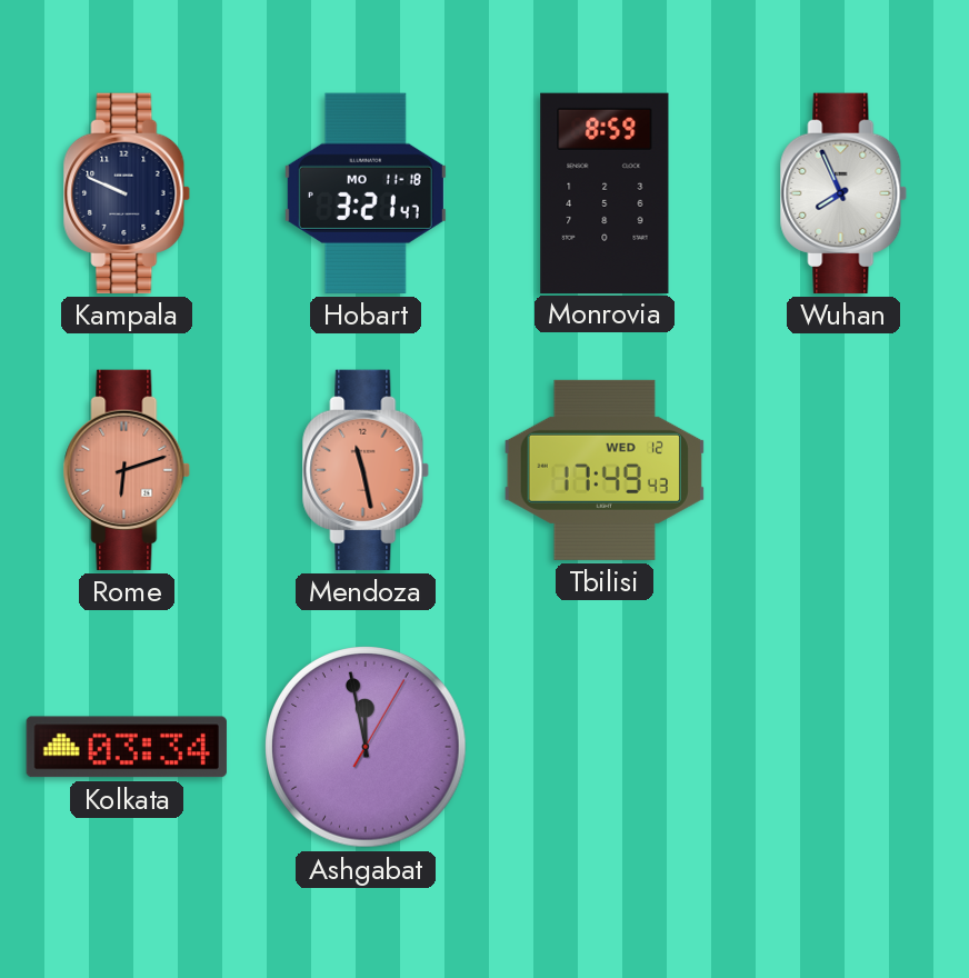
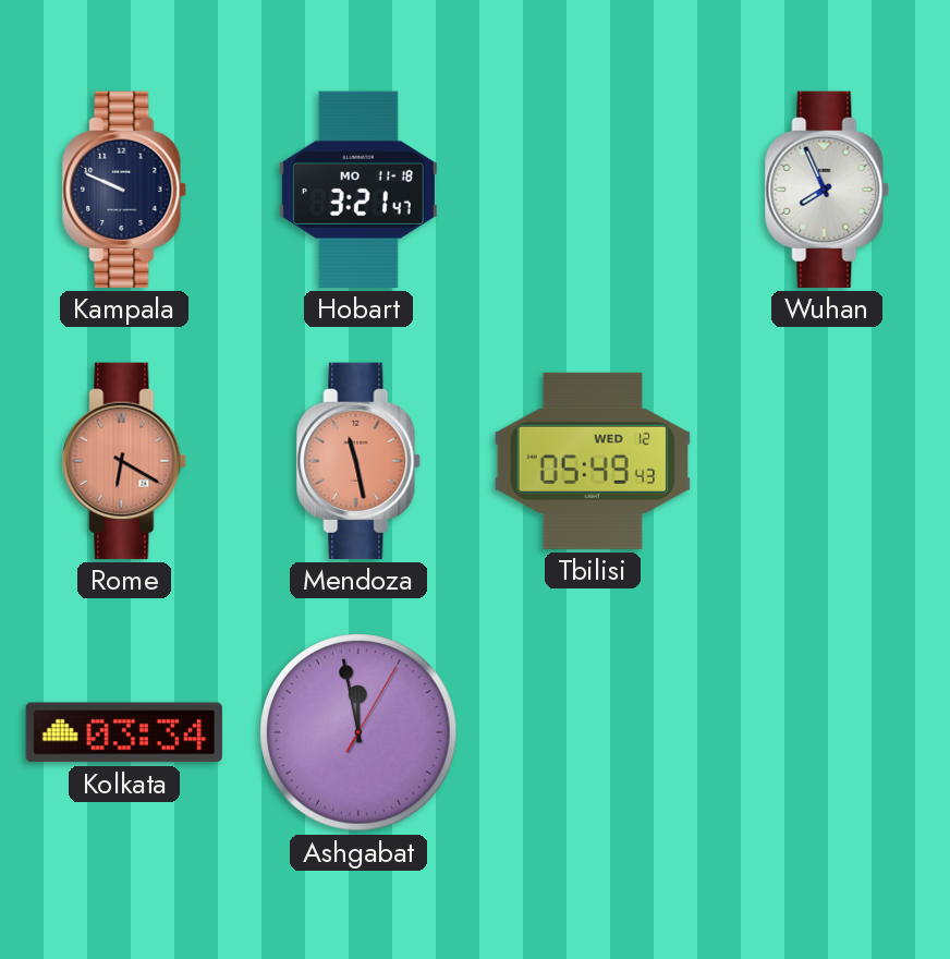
Monrovia: 8:59 -> none (605, 192)
Rome: 6:12 -> 6:20 (124, 461)
Tbilisi: 17:49 -> 05:49 (593, 461)
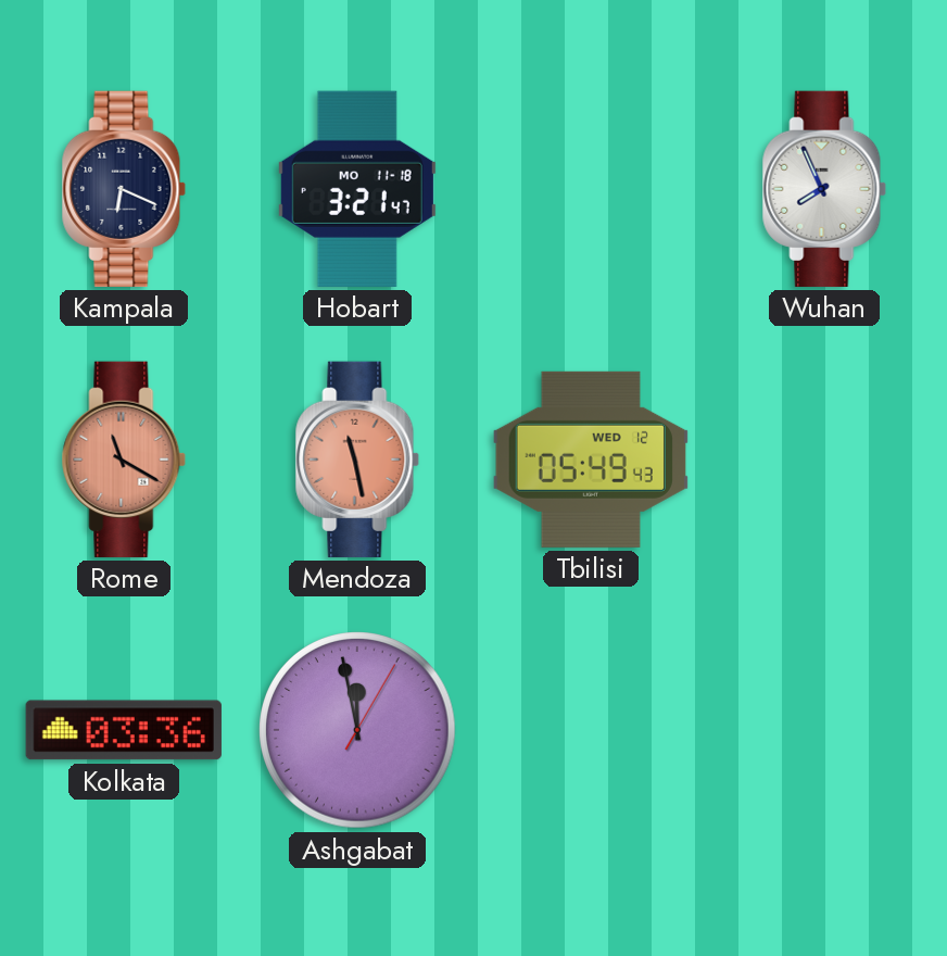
Kampala: 9:49 -> 6:19 (124, 189)
Rome: 6:20 -> 11:20 (124, 460)
Kolkata: 03:34 -> 03:36 (124, 730)
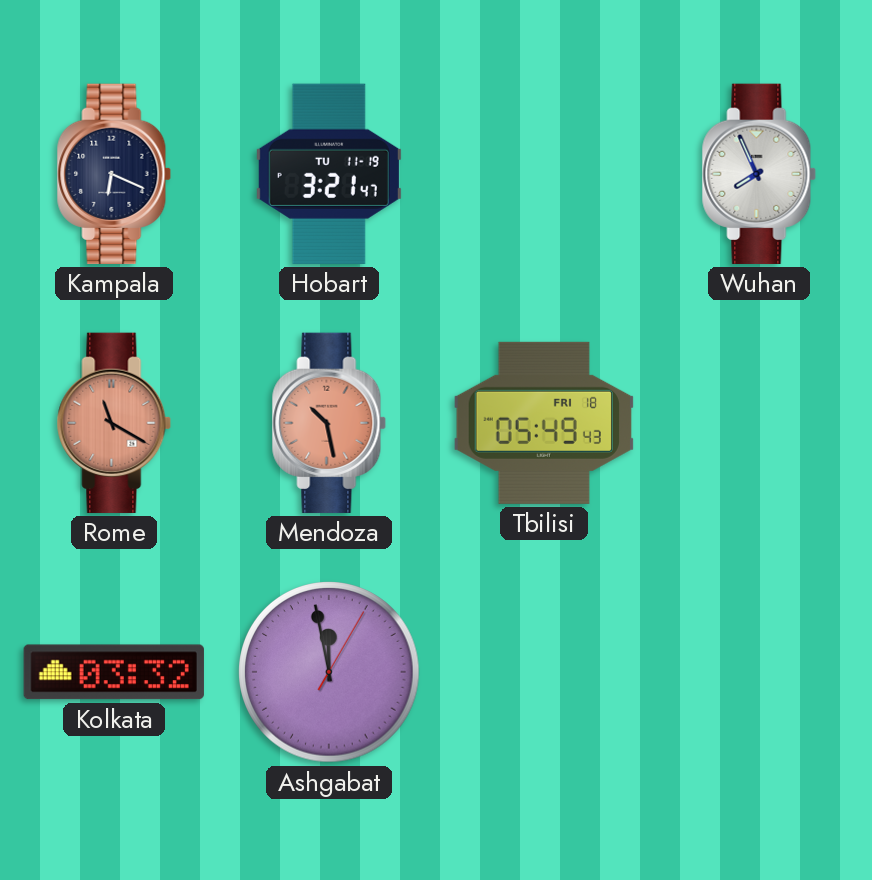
Hobart date: MO 11-18 -> TU 11-19 (329, 174)
Mendoza: 11:28 -> 10:28 (329, 423)
Tbilisi date: WED 12 -> FRI 18 (544, 423)
Kolkata: 03:36 -> 03:32 (114, 672)
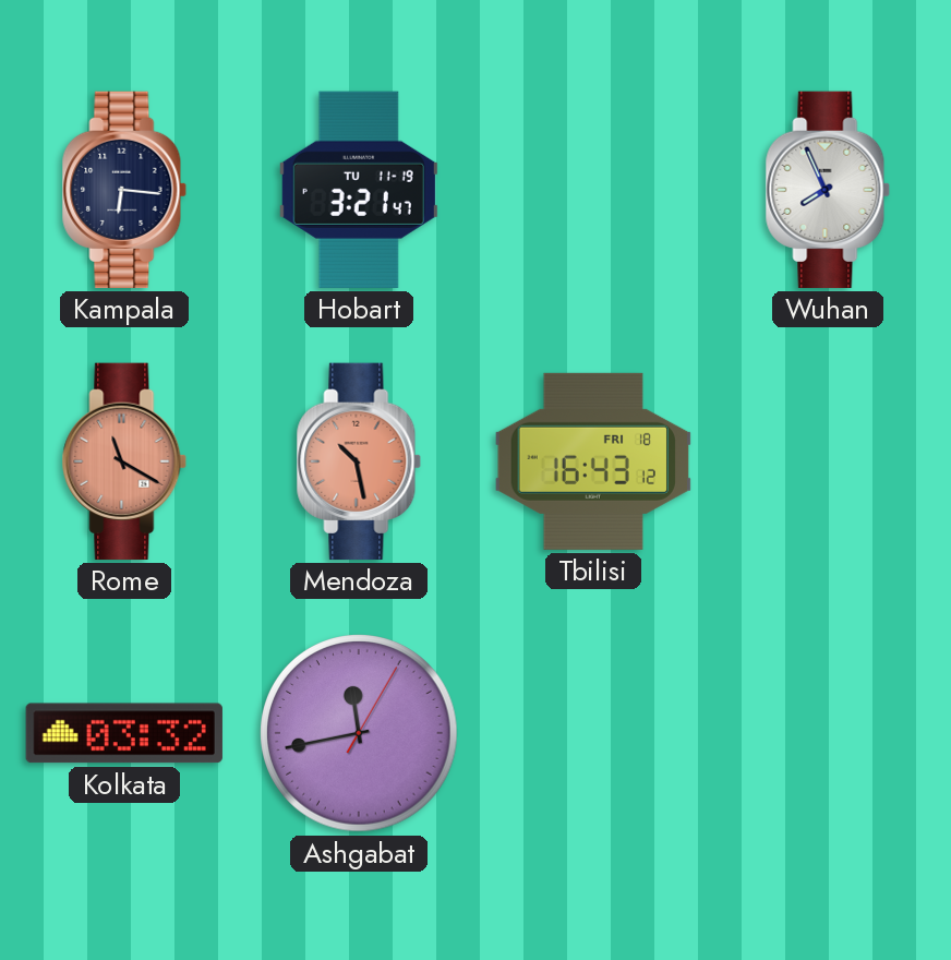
Kampala: 6:19 -> 6:16 (124, 190)
Tbilisi: 05:49 -> 16:43 (593, 461)
Ashgabat: 11:58 -> 11:43 (359, 733)
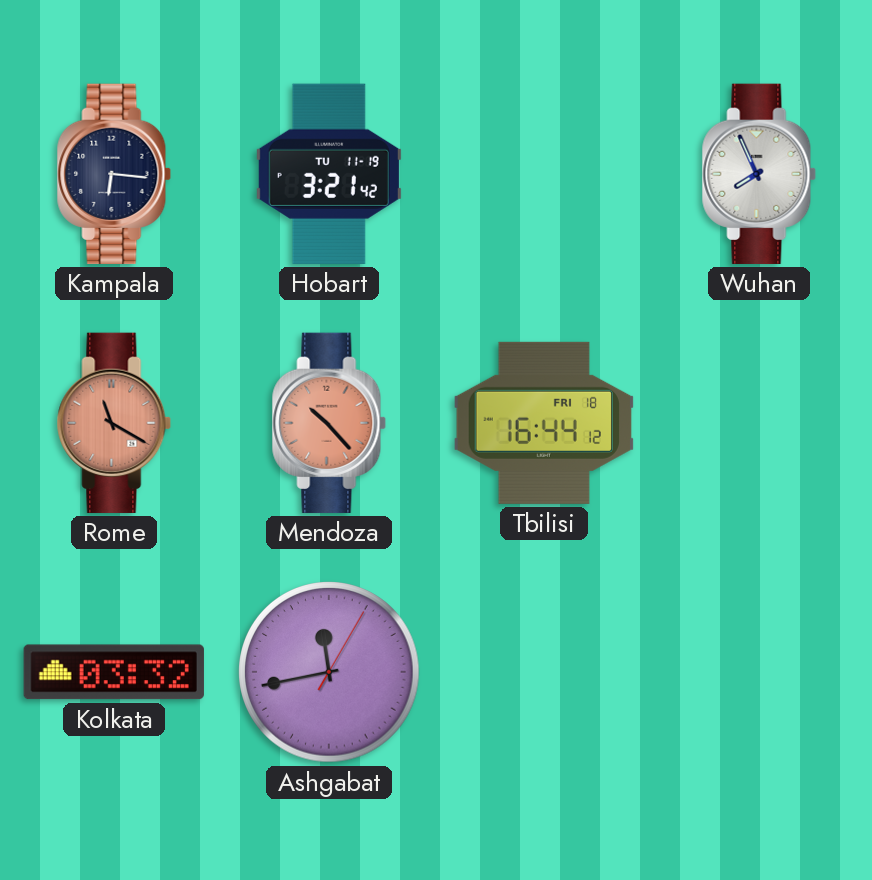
Hobart: 3:21:47 -> 3:21:42 (329, 174)
Mendoza: 10:28 -> 10:23 (329, 423)
Tbilisi: 16:43 -> 16:44 (544, 423)
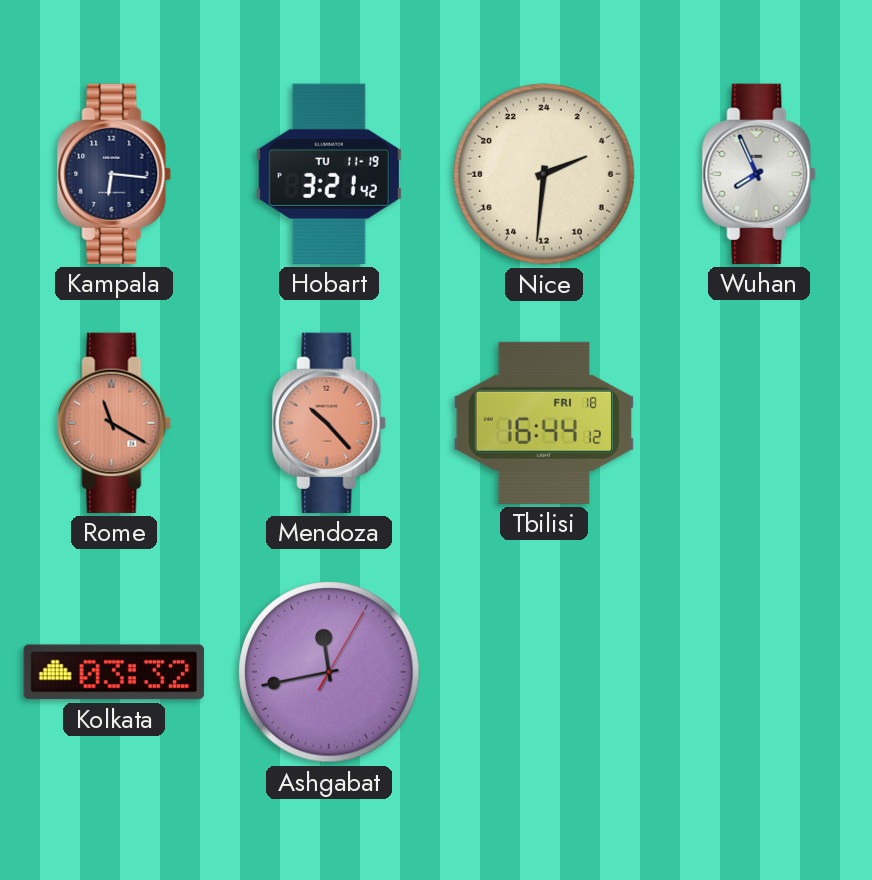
Nice: none -> 4:31 (544, 174)
